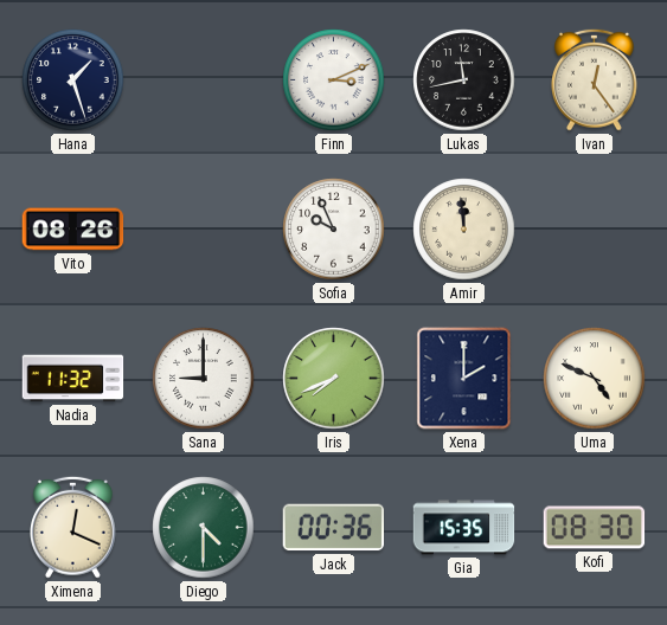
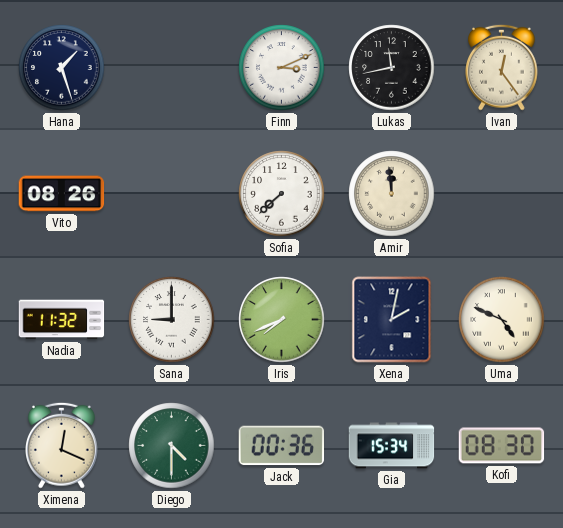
Sofia: 9:56 -> 7:38 (282, 194)
Xena: 2:00 -> 2:02 (392, 320)
Gia: 15:35 -> 15:34 (392, 446)
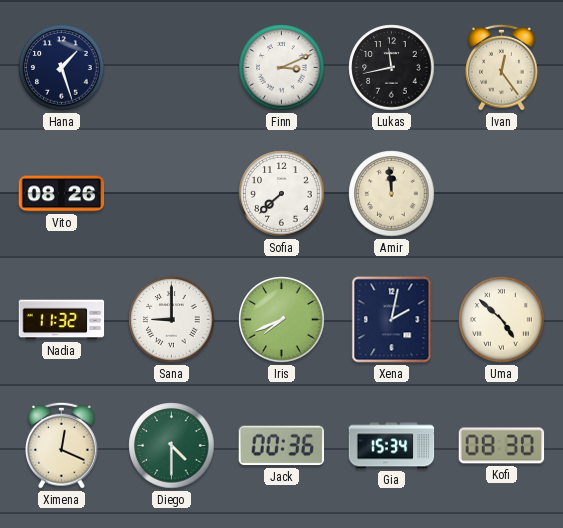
Uma: 4:49 -> 4:52 (502, 320)
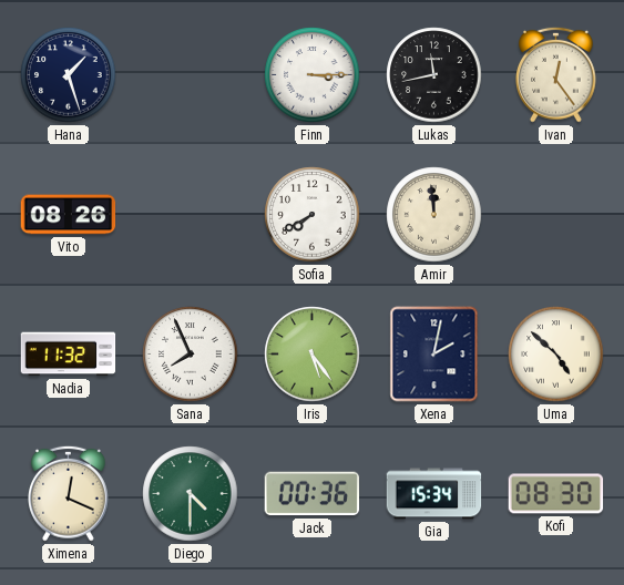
Finn: 3:11 -> 3:15 (313, 75)
Sofia: 7:38 -> 7:40 (313, 215)
Sana: 9:00 -> 7:56 (191, 355)
Iris: 7:41 -> 5:24 (313, 355)
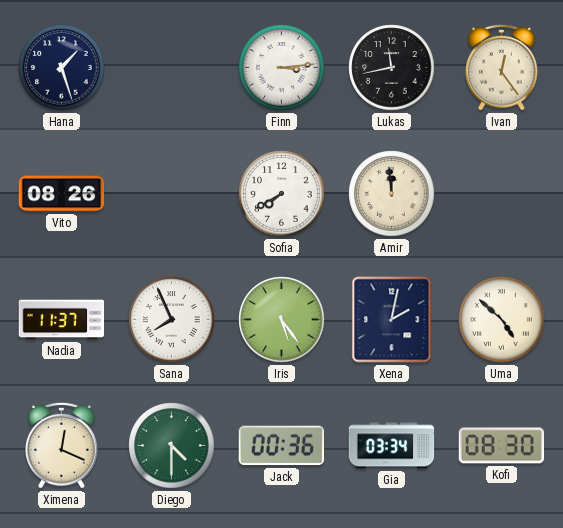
Finn: 3:15 -> 3:14 (282, 68)
Nadia: 11:32 -> 11:37 (62, 320)
Gia: 15:34 -> 03:34 (392, 446)
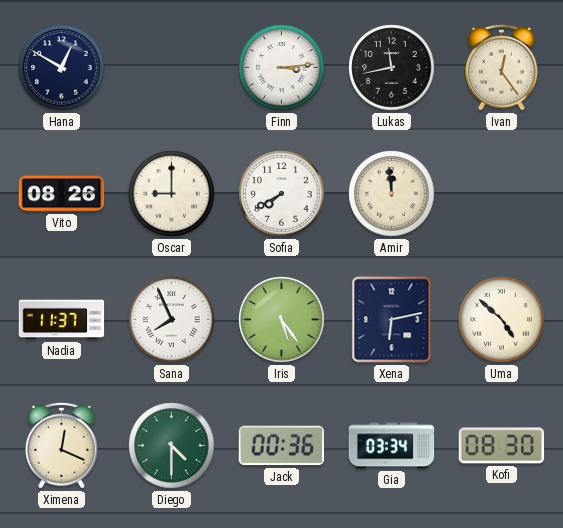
Hana: 1:27 -> 12:50 (62, 68)
Oscar: none -> 9:00 (172, 194)
Xena: 2:02 -> 6:13 (392, 320)
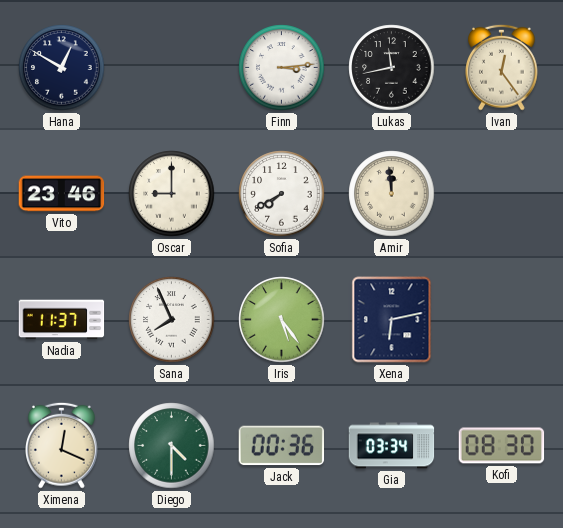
Vito: 08:26 -> 23:46 (62, 194)
Uma: 4:52 -> none (502, 320)
